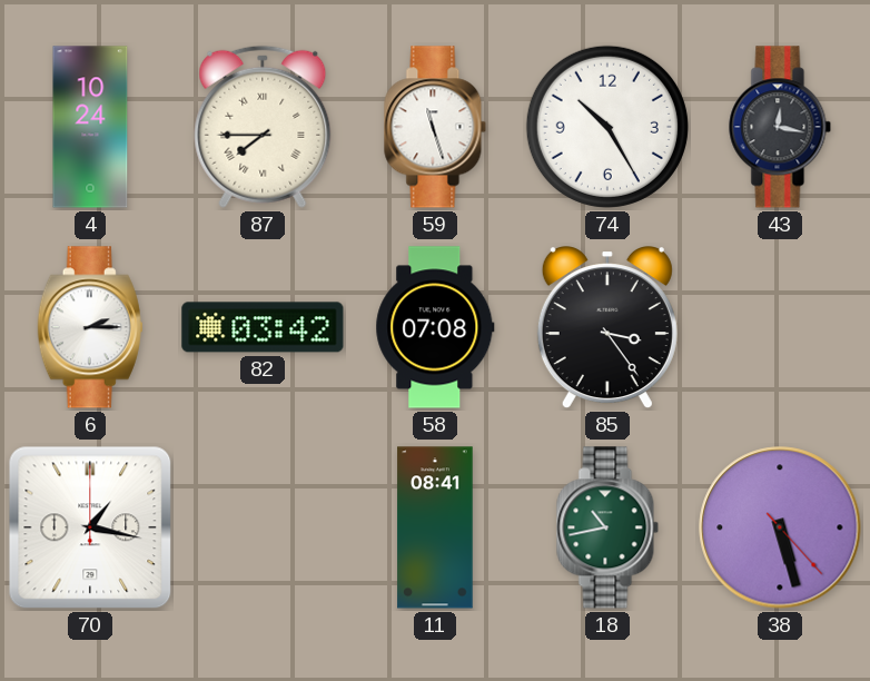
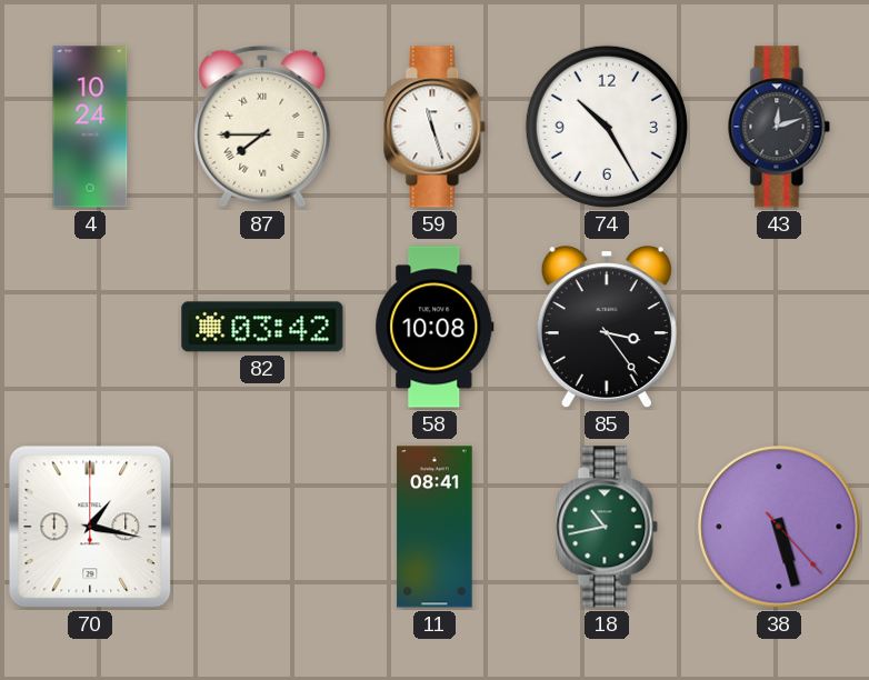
43: 12:17 -> 12:12 (779, 127)
6: 2:15 -> none (90, 327)
58: 07:08 -> 10:08 (434, 327)
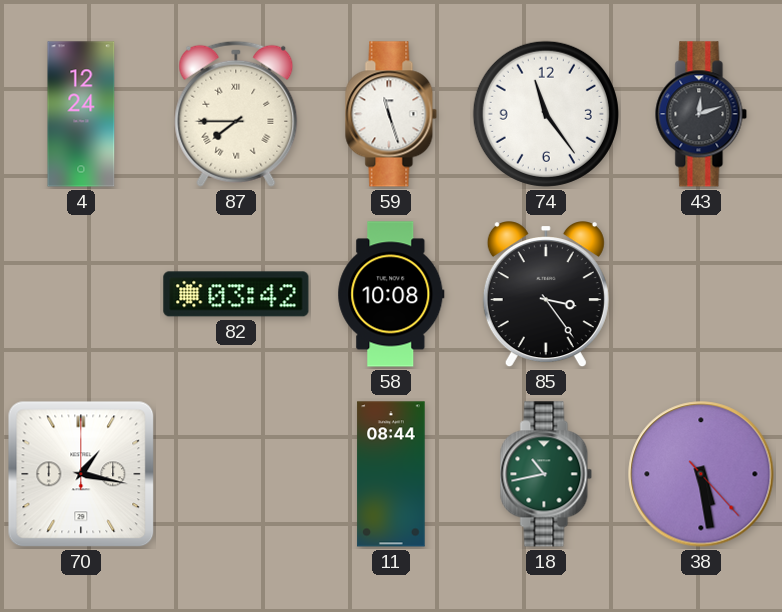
4: 10:24 -> 12:24 (81, 114)
74: 10:25 -> 11:24 (546, 114)
11: 08:41 -> 08:44 (391, 474)
38: 5:27 -> 5:28 (701, 474)
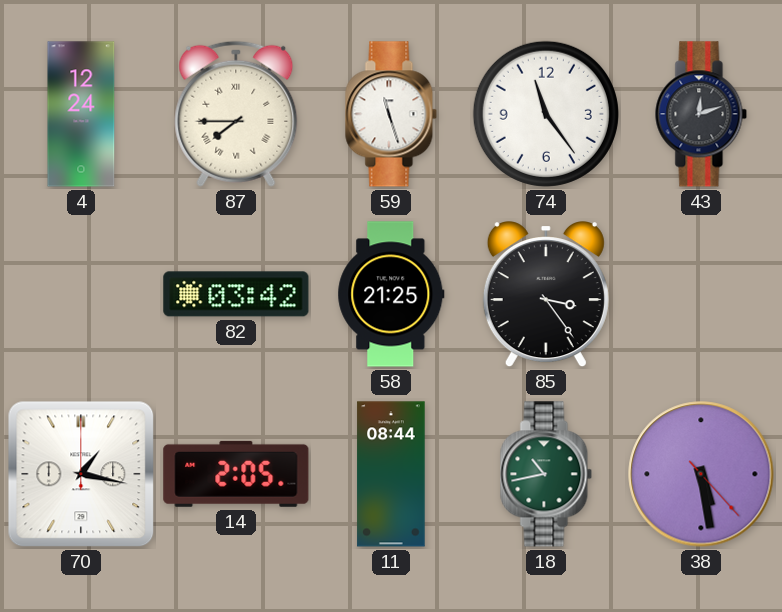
58: 10:08 -> 21:25 (391, 294)
14: none -> 2:05 (236, 474)
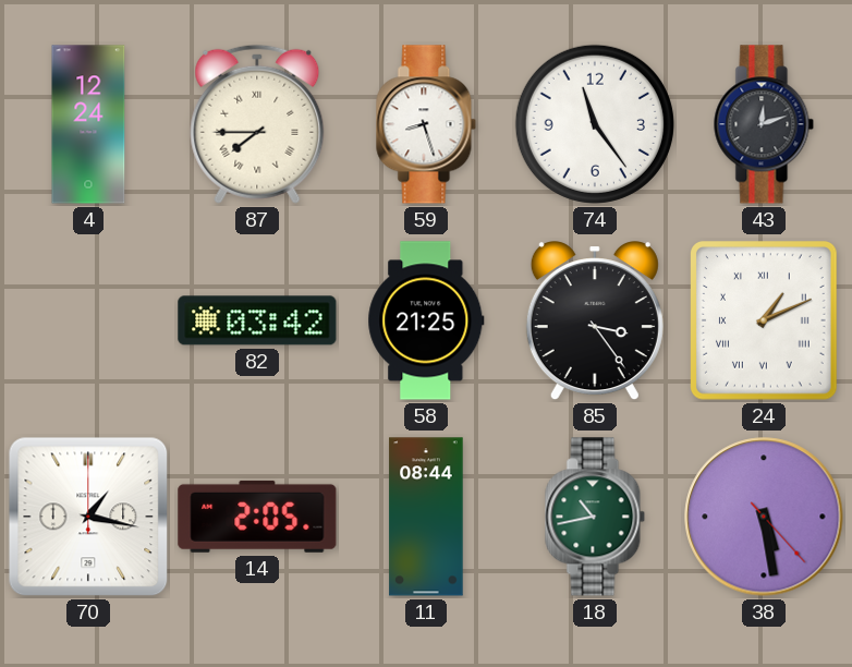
59: 11:27 -> 8:27 (426, 124)
24: none -> 1:11 (765, 322)
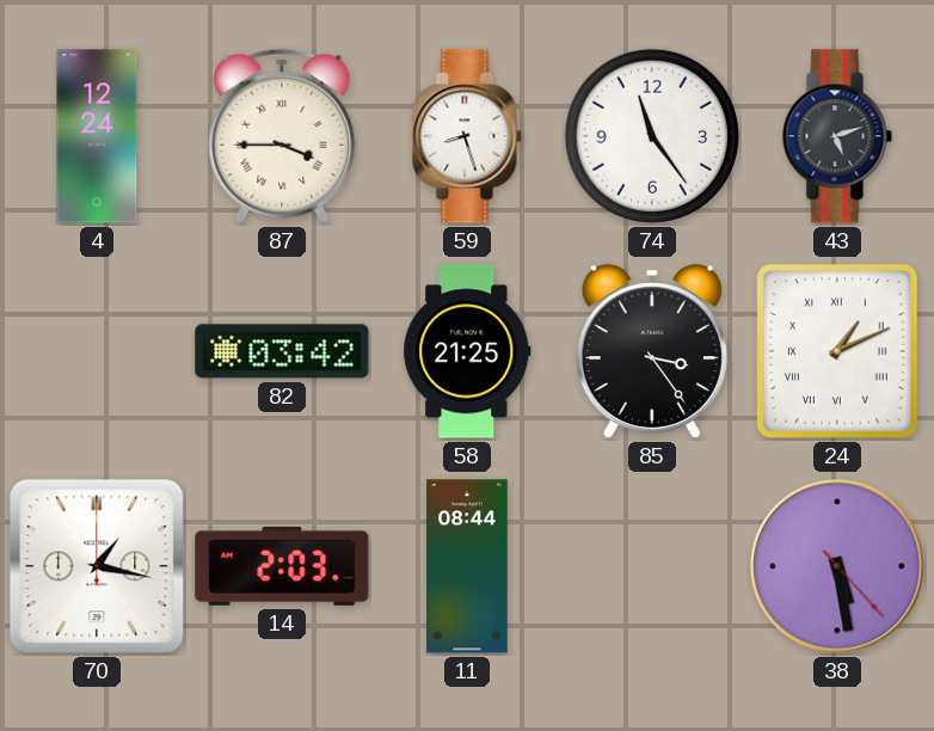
87: 7:45 -> 3:45 (282, 136)
43: 12:12 -> 5:12 (837, 136)
14: 2:05 -> 2:03 (282, 566)
18: 10:43 -> none (595, 517)
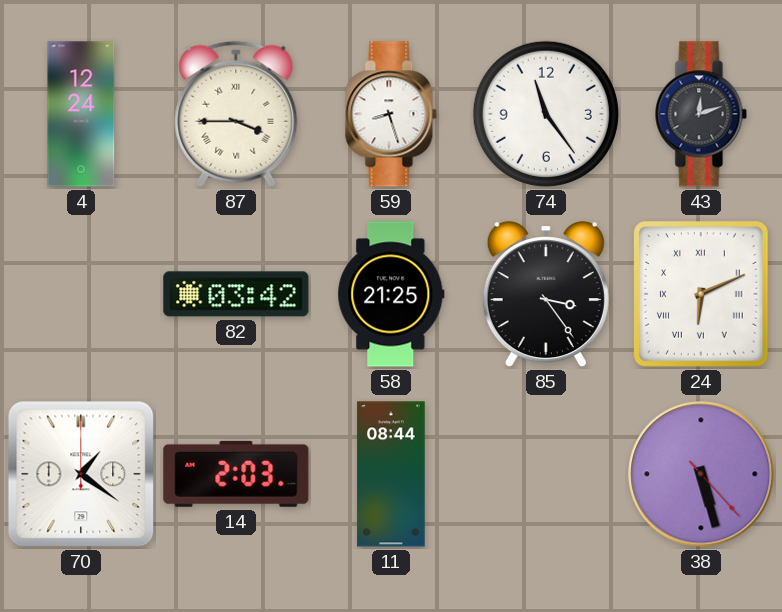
43: 5:12 -> 12:12 (701, 114)
24: 1:11 -> 6:11 (702, 295)
70: 1:17 -> 1:21 (81, 474)
38: 5:28 -> 5:27 (701, 474)
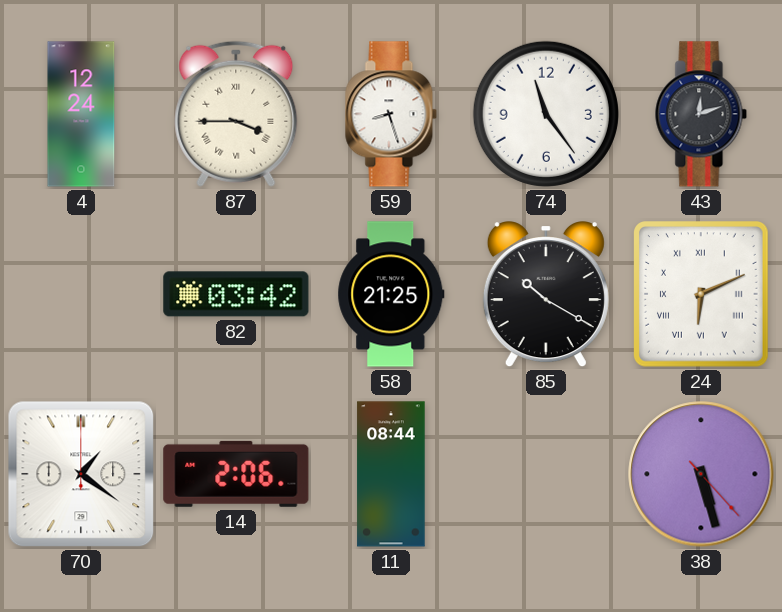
85: 3:24 -> 10:20 (546, 295)
14: 2:03 -> 2:06 (236, 474)
